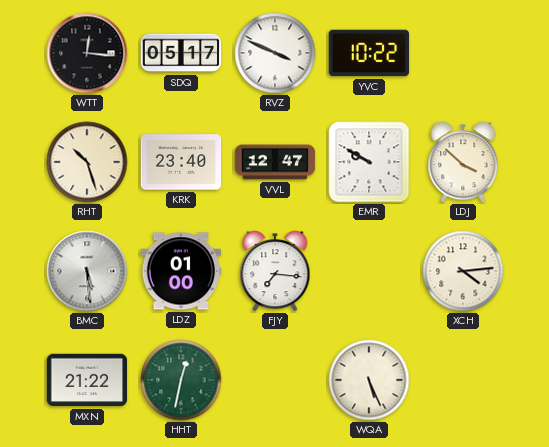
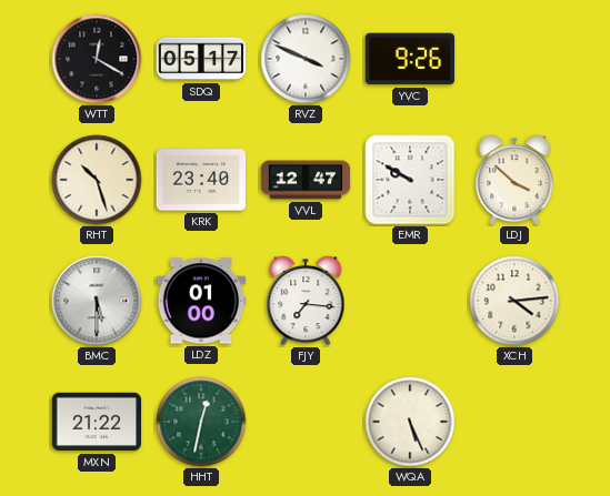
WTT: 12:16 -> 12:20 (97, 59)
YVC: 10:22 -> 9:26 (410, 59)
BMC: 5:29 -> 5:30 (97, 301)
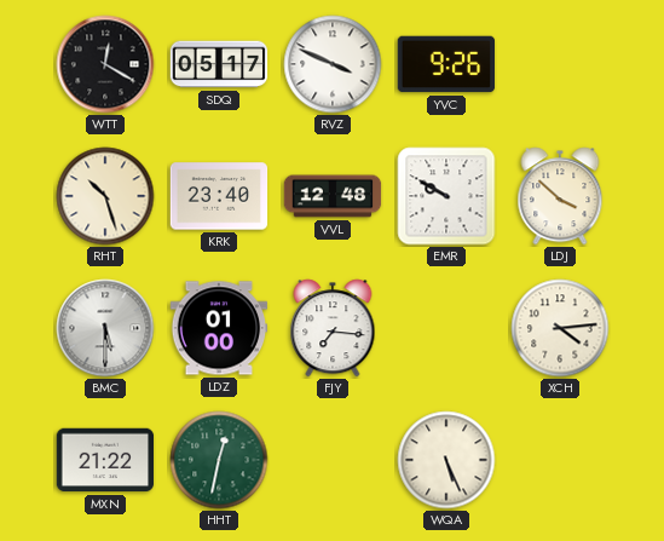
VVL: 12:47 -> 12:48 (333, 196)
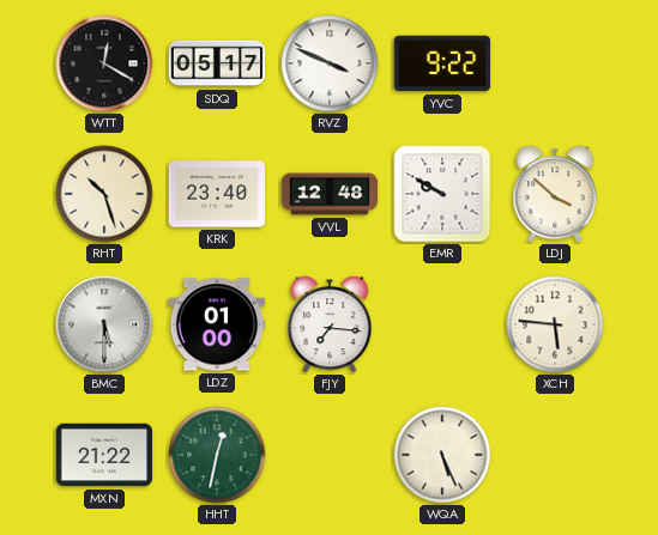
YVC: 9:26 -> 9:22 (442, 63)
XCH: 4:14 -> 5:46 (555, 324)
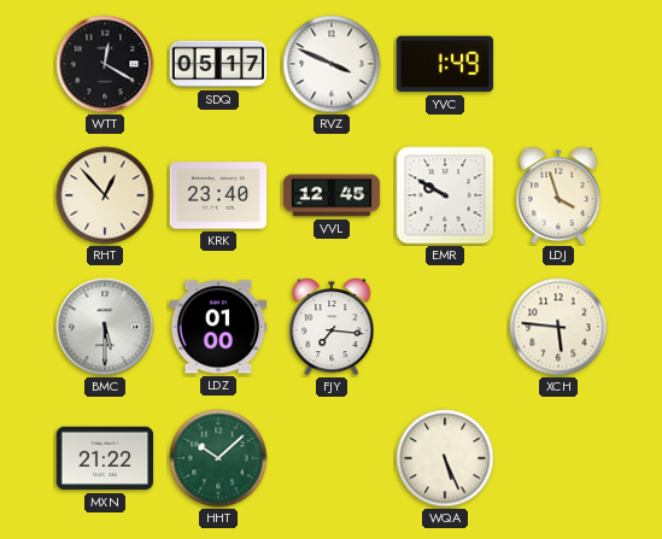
YVC: 9:22 -> 1:49 (445, 64)
RHT: 10:27 -> 12:53 (105, 195)
VVL: 12:48 -> 12:45 (332, 195)
LDJ: 3:52 -> 3:57 (558, 195)
HHT: 12:32 -> 10:08 (218, 458)
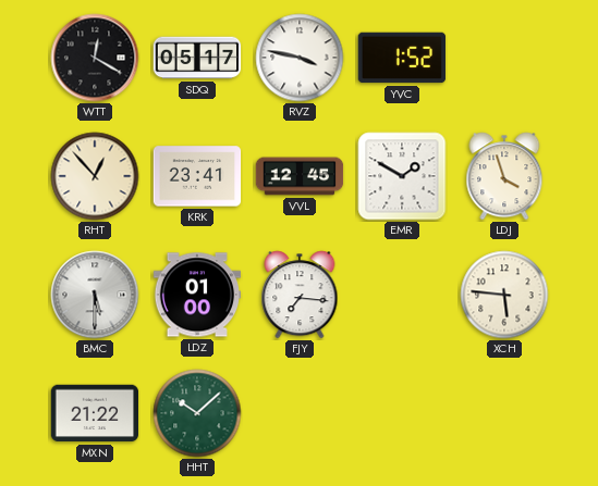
RVZ: 3:49 -> 3:47 (300, 58)
YVC: 1:49 -> 1:52 (402, 58)
KRK: 23:40 -> 23:41 (197, 176)
EMR: 9:50 -> 1:50 (402, 176)
WQA: 5:26 -> none (445, 458)
